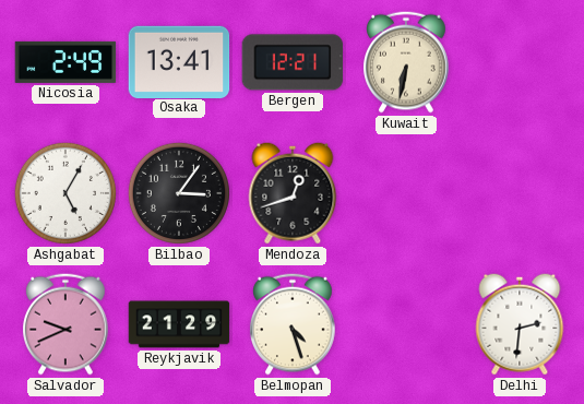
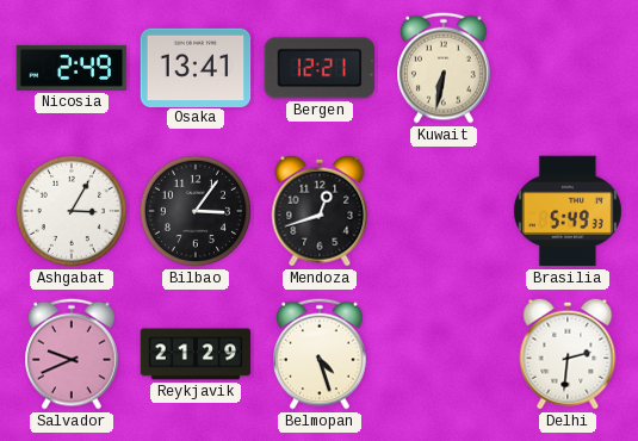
Ashgabat: 5:05 -> 3:05 (72, 211)
Brasilia: none -> 5:49 (568, 211)
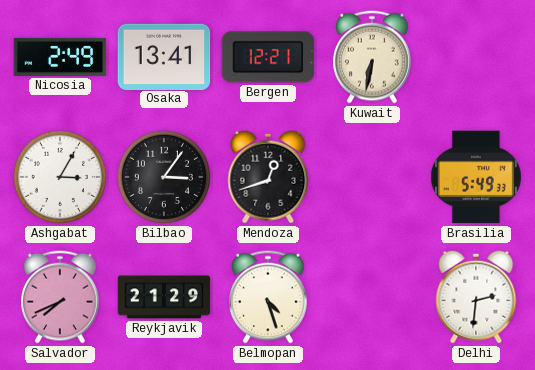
Salvador: 9:41 -> 7:41 (61, 297)
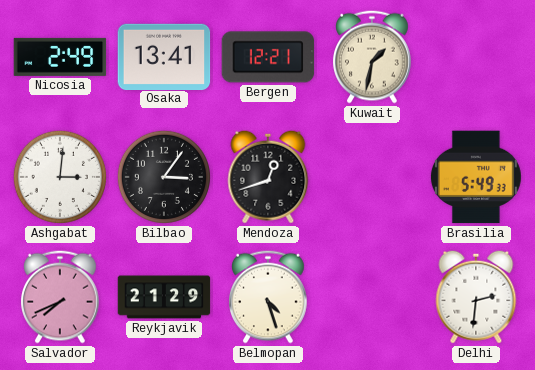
Kuwait: 6:32 -> 1:32 (373, 57)
Ashgabat: 3:05 -> 3:01 (60, 177)
